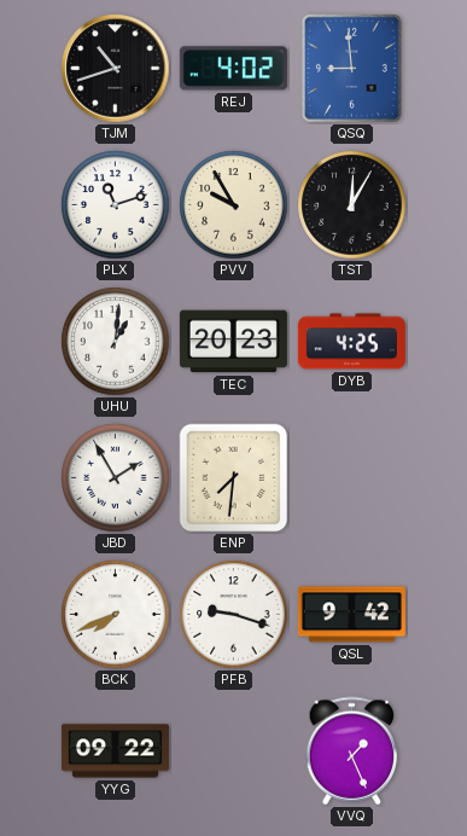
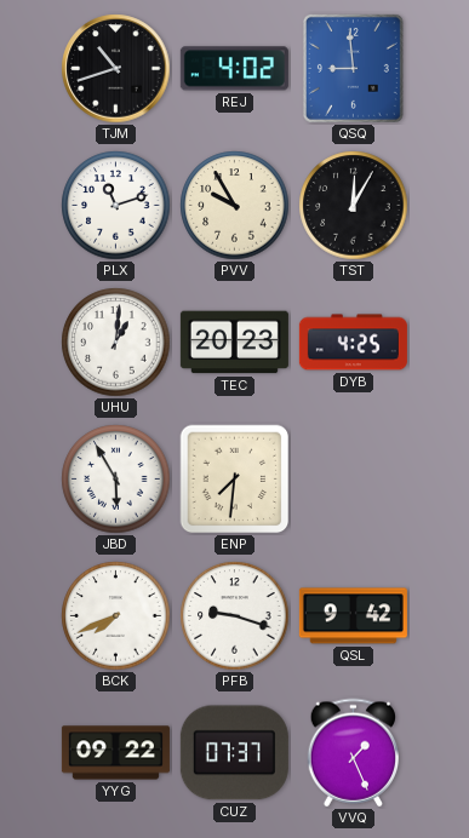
JBD: 1:55 -> 5:55 (116, 480)
CUZ: none -> 07:37 (234, 753)
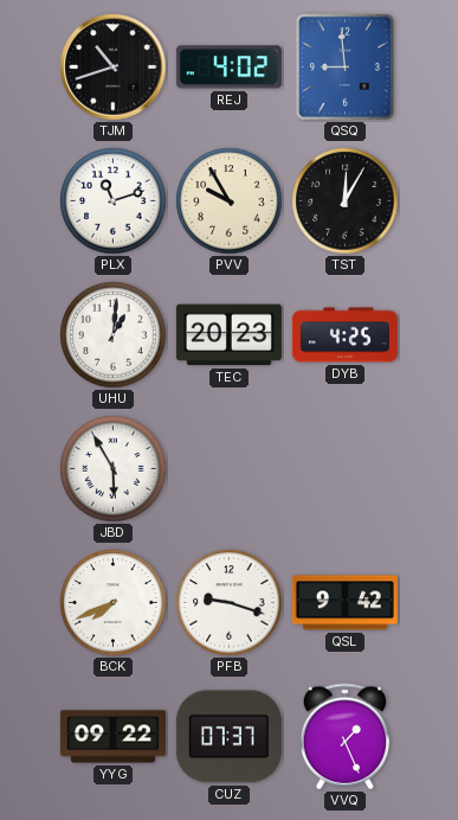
ENP: 7:31 -> none (235, 480)
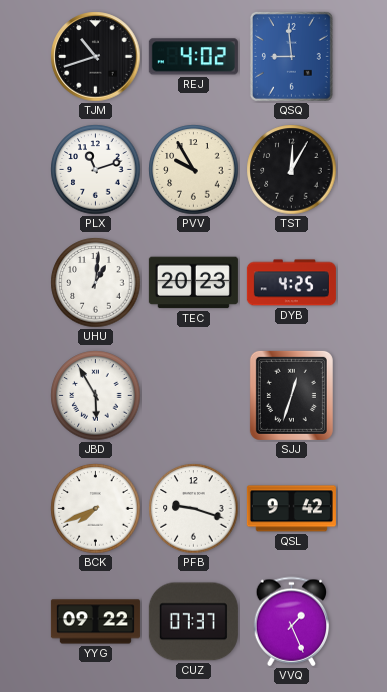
SJJ: none -> 12:33 (291, 395)
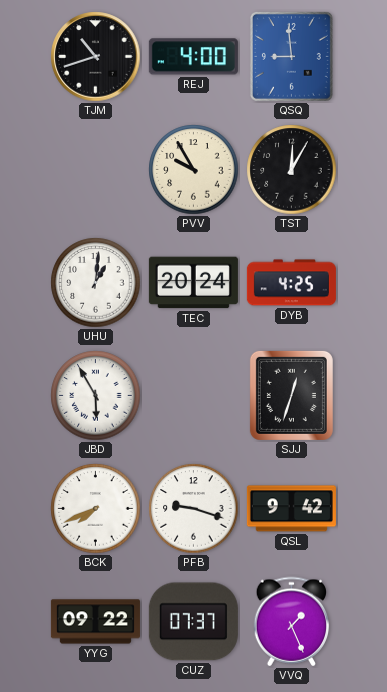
REJ: 4:02 -> 4:00 (193, 57)
PLX: 11:12 -> none (96, 170)
TEC: 20:23 -> 20:24 (193, 283)
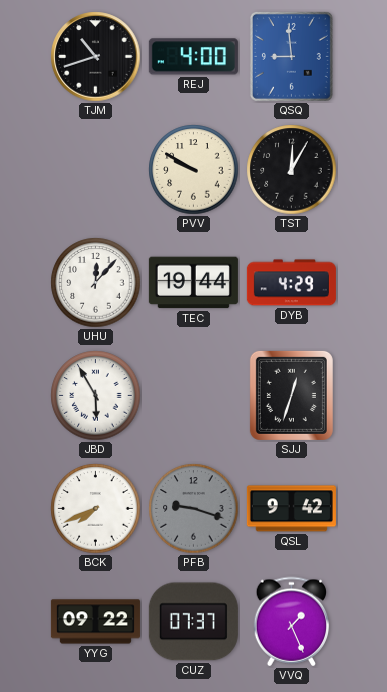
PVV: 9:55 -> 9:50 (194, 170)
UHU: 1:01 -> 12:07 (96, 283)
TEC: 20:24 -> 19:44 (193, 283)
DYB: 4:25 -> 4:29 (291, 283)
PFB dial: white -> grey (194, 509)
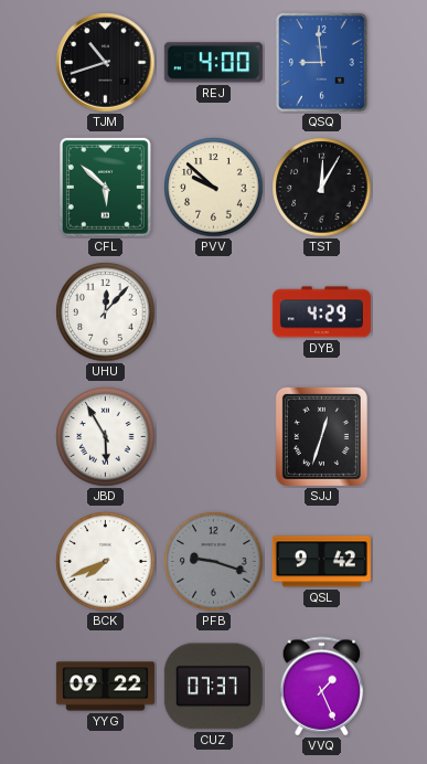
CFL: none -> 5:52 (105, 187)
PVV: 9:50 -> 9:52 (214, 188)
TEC: 19:44 -> none (193, 283)
